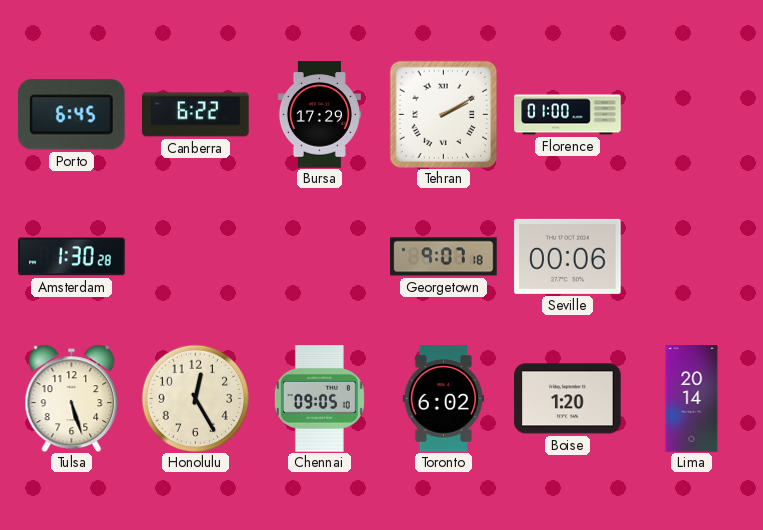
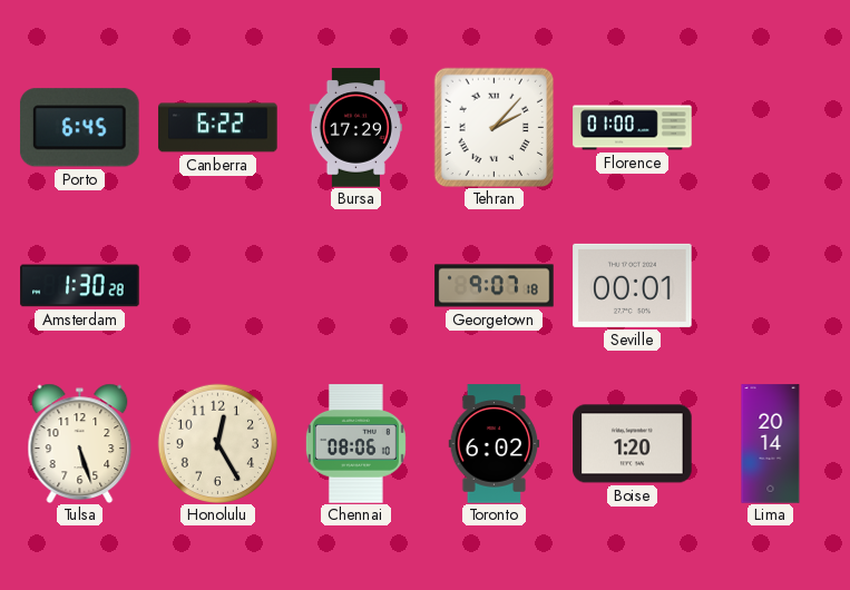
Tehran: 2:10 -> 2:07 (494, 127)
Seville: 00:06 -> 00:01 (633, 285)
Chennai: 09:05 -> 08:06 (355, 444)
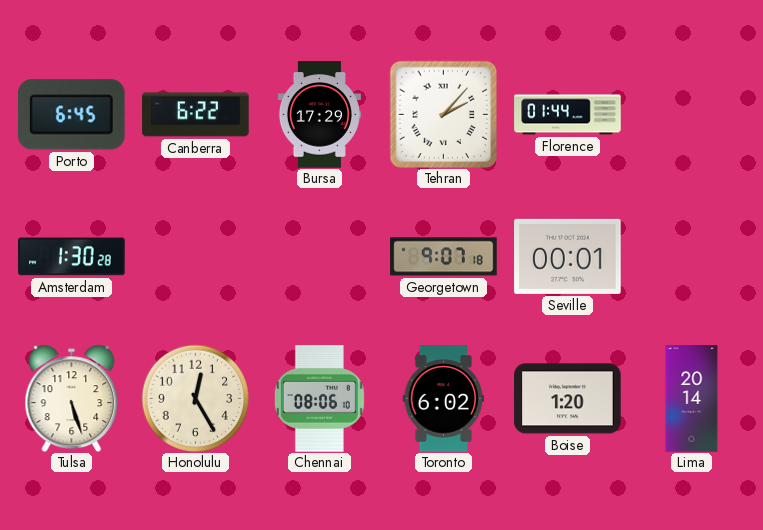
Florence: 01:00 -> 01:44 (568, 115)
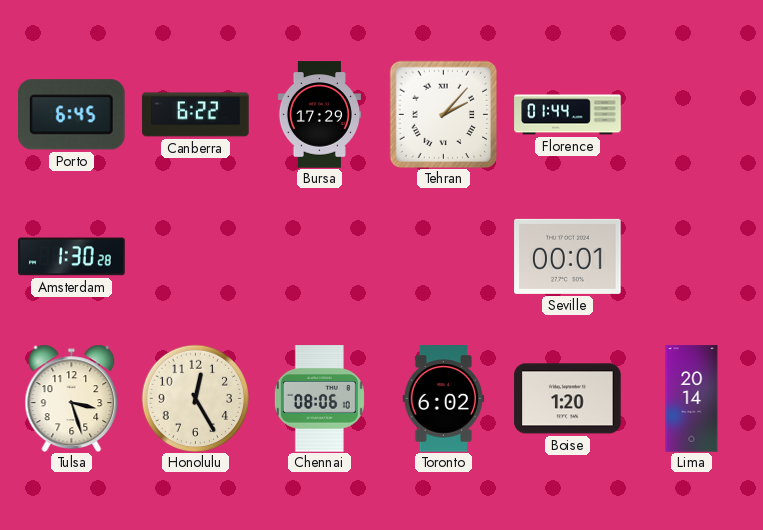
Georgetown: 9:07 -> none (444, 257)
Tulsa: 5:27 -> 3:27 (72, 398)
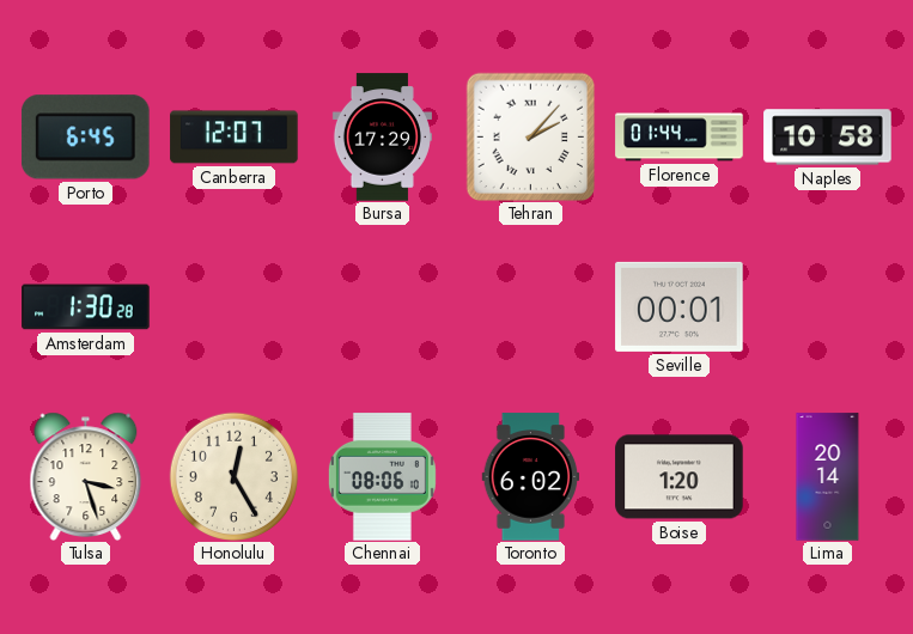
Canberra: 6:22 -> 12:07 (235, 138)
Naples: none -> 10:58 (828, 138)
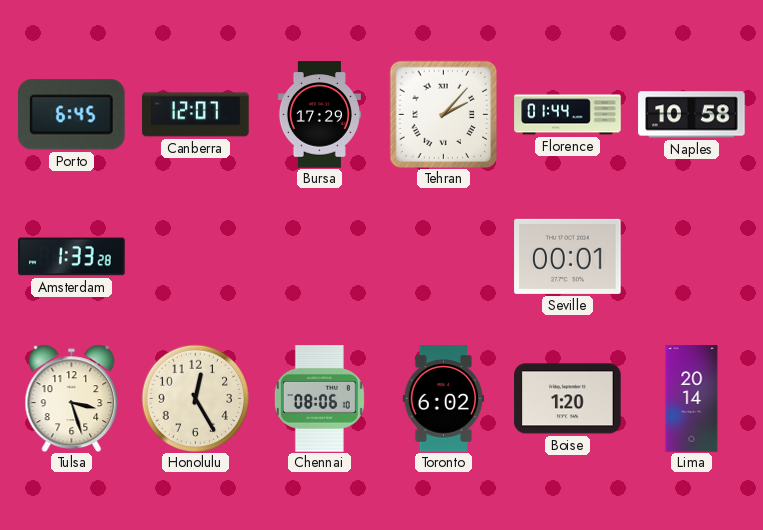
Amsterdam: 1:30 -> 1:33 (72, 257)
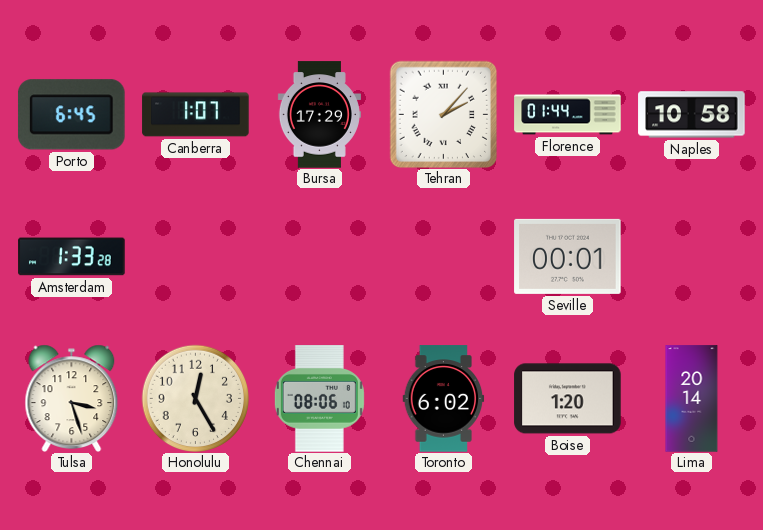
Canberra: 12:07 -> 1:07 (196, 115)
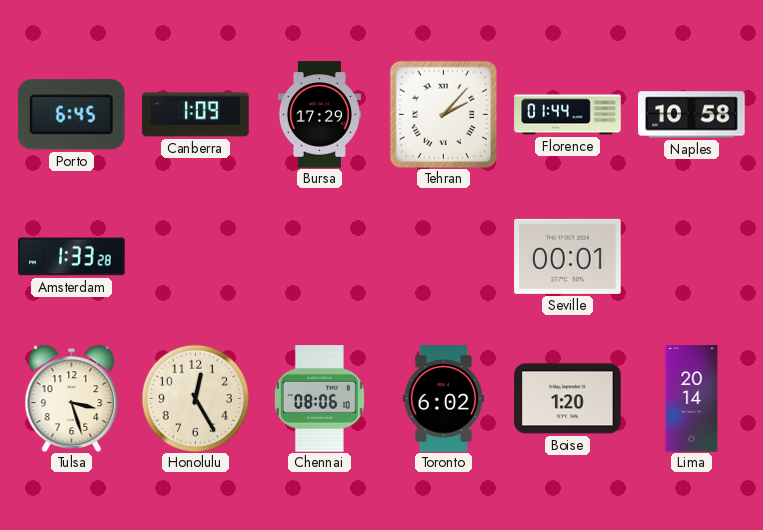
Canberra: 1:07 -> 1:09 (196, 115)
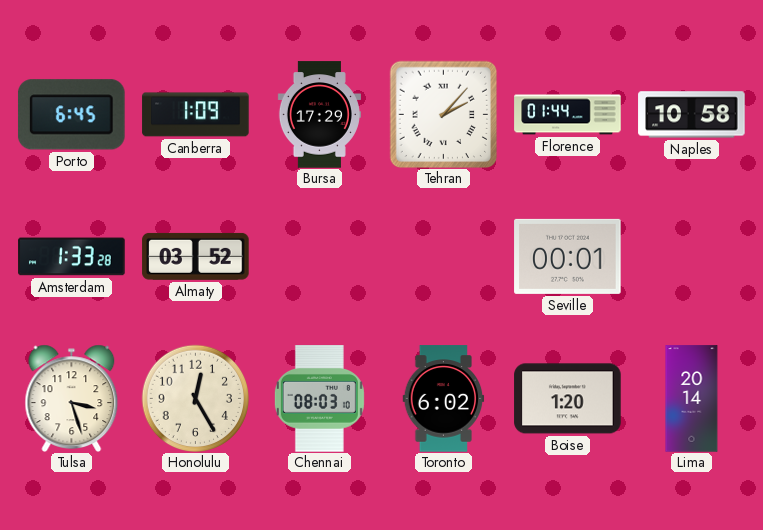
Almaty: none -> 03:52 (196, 256)
Chennai: 08:06 -> 08:03 (319, 399)
